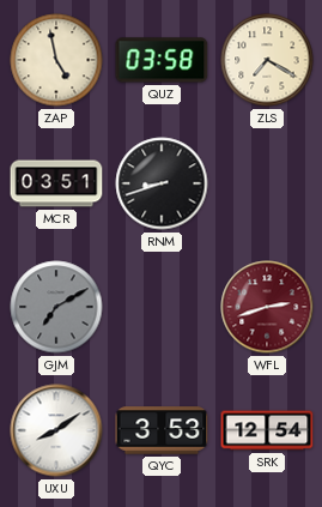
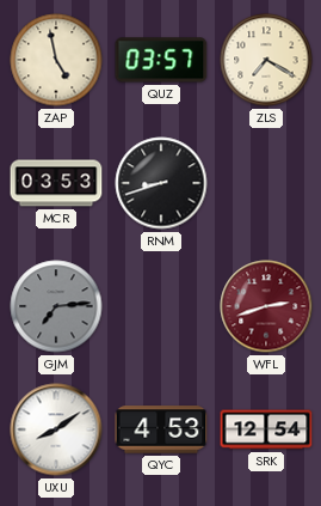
QUZ: 03:58 -> 03:57 (161, 60)
MCR: 03:51 -> 03:53 (56, 183)
GJM: 7:10 -> 7:14 (56, 306)
QYC: 3:53 -> 4:53 (161, 429)
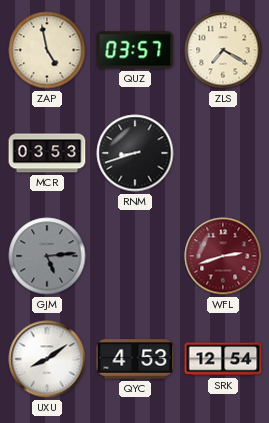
GJM: 7:14 -> 5:14 (47, 256)
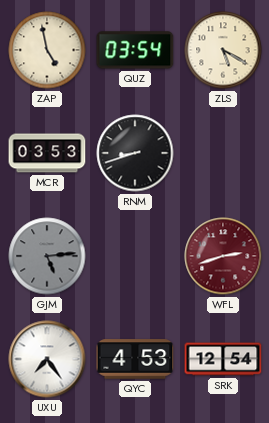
QUZ: 03:57 -> 03:54 (135, 50)
ZLS: 7:20 -> 5:20 (223, 50)
UXU: 8:09 -> 7:24 (47, 359)
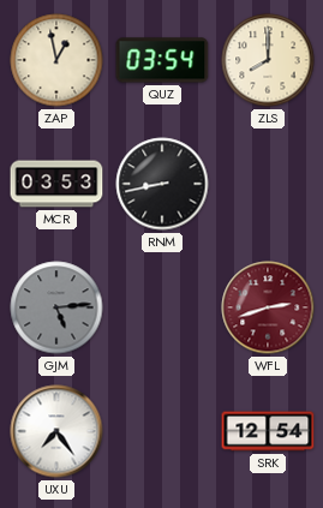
ZAP: 4:58 -> 12:58 (56, 60)
ZLS: 5:20 -> 8:00 (268, 60)
RNM: 8:42 -> 8:43 (162, 184)
QYC: 4:53 -> none (135, 359)
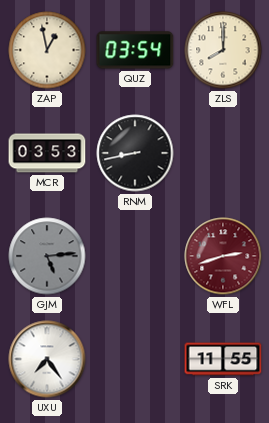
SRK: 12:54 -> 11:55 (223, 359)
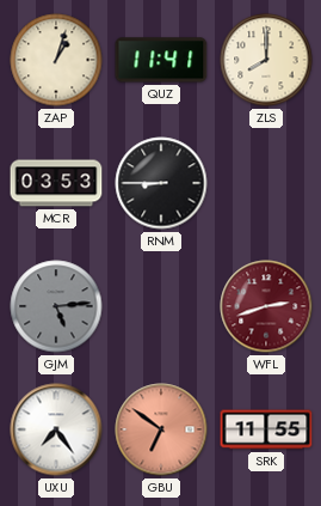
ZAP: 12:58 -> 1:03 (56, 60)
QUZ: 03:54 -> 11:41 (161, 60)
RNM: 8:43 -> 8:45 (161, 183)
GBU: none -> 6:51 (161, 429)
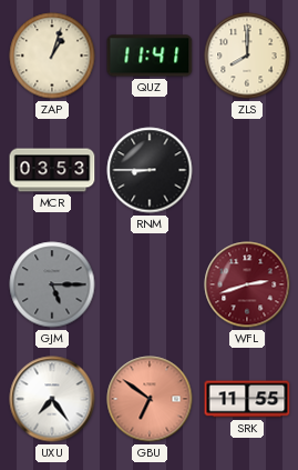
GJM: 5:14 -> 5:15 (52, 284)
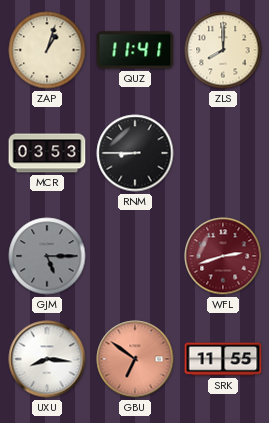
UXU: 7:24 -> 8:16 (47, 359)
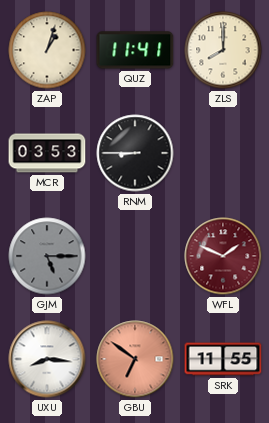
WFL: 2:42 -> 1:49 (223, 256)
